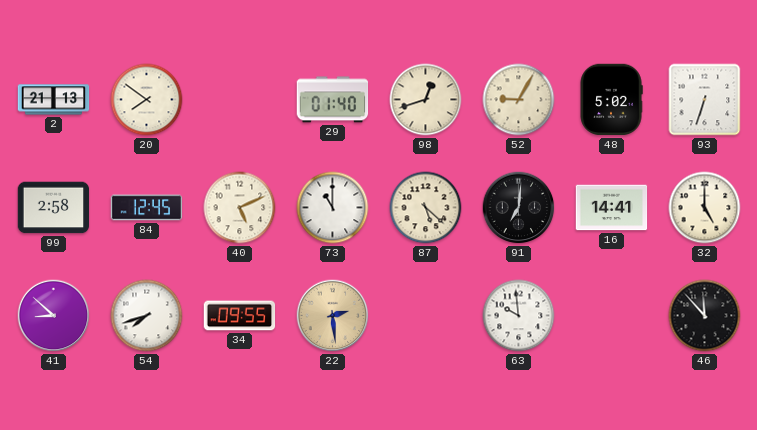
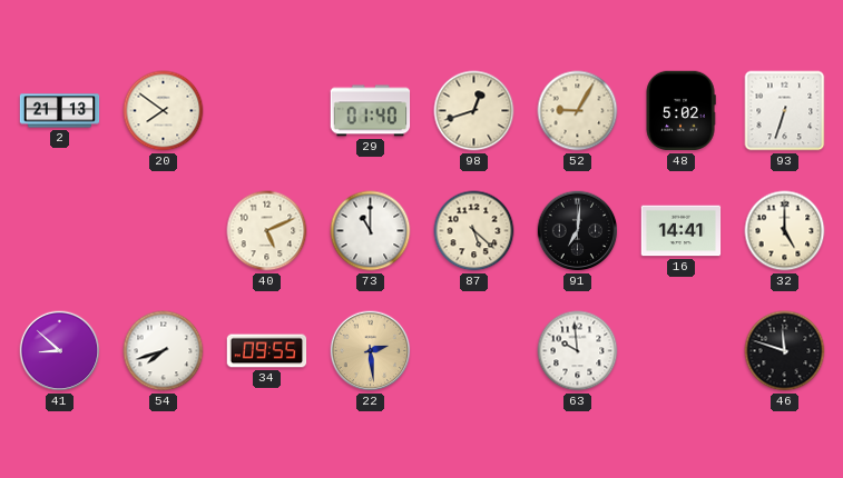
99: 2:58 -> none (54, 208)
84: 12:45 -> none (147, 208)
46: 11:53 -> 11:48 (785, 351)
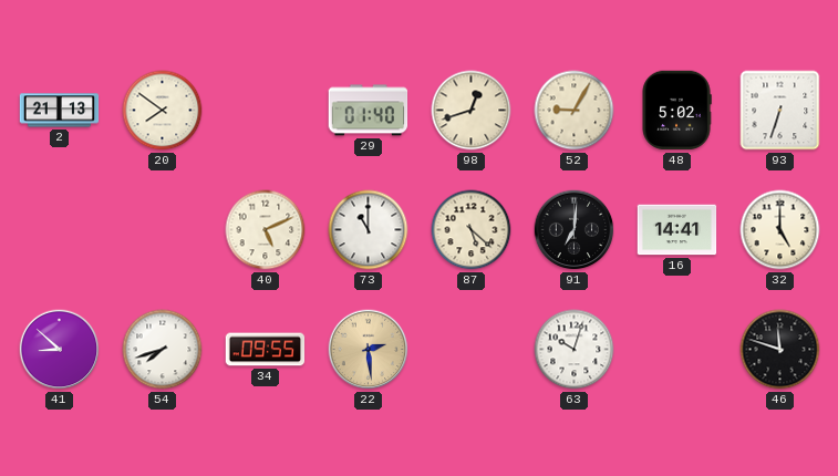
63: 9:59 -> 10:03 (575, 350)
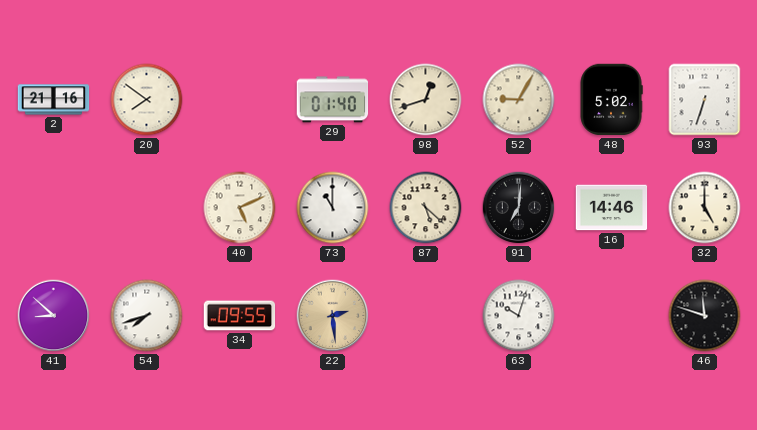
2: 21:13 -> 21:16 (54, 100)
16: 14:41 -> 14:46 (612, 208)
